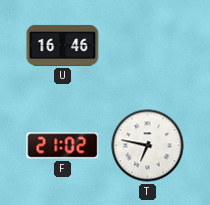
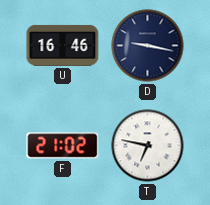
D: none -> 9:17 (148, 46)
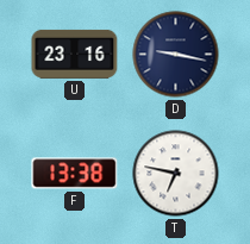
U: 16:46 -> 23:16 (75, 54)
F: 21:02 -> 13:38 (75, 174)
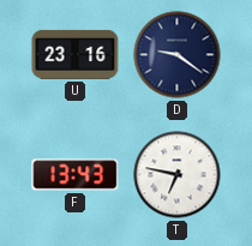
D: 9:17 -> 9:21 (178, 55)
F: 13:38 -> 13:43 (76, 175)
